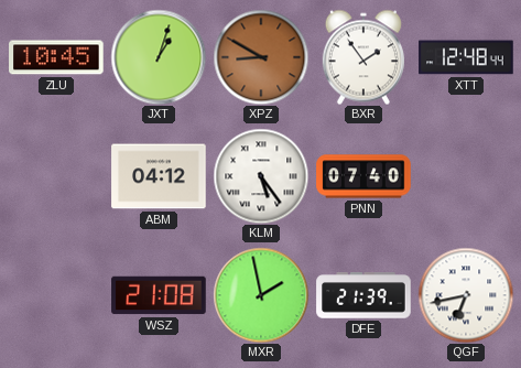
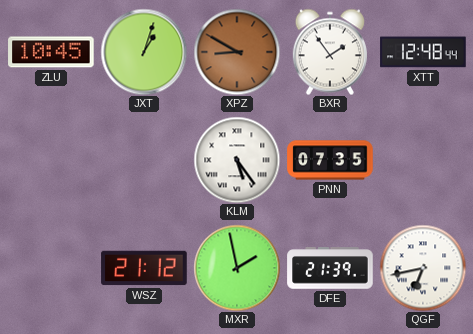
ABM: 04:12 -> none (159, 176)
PNN: 07:40 -> 07:35 (330, 160)
WSZ: 21:08 -> 21:12 (144, 268)
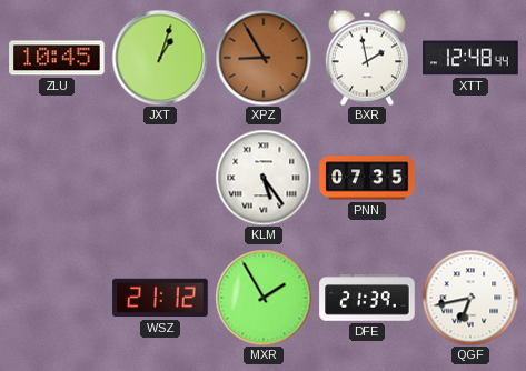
XPZ: 8:50 -> 8:55 (264, 58)
BXR: 1:54 -> 1:58 (367, 58)
MXR: 1:58 -> 1:55 (264, 298)
